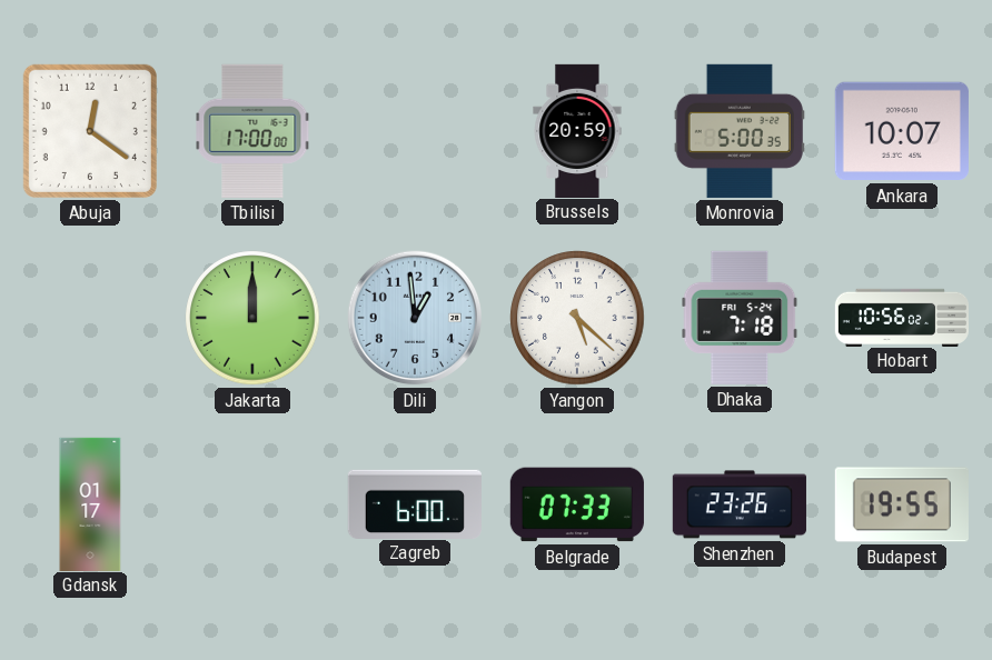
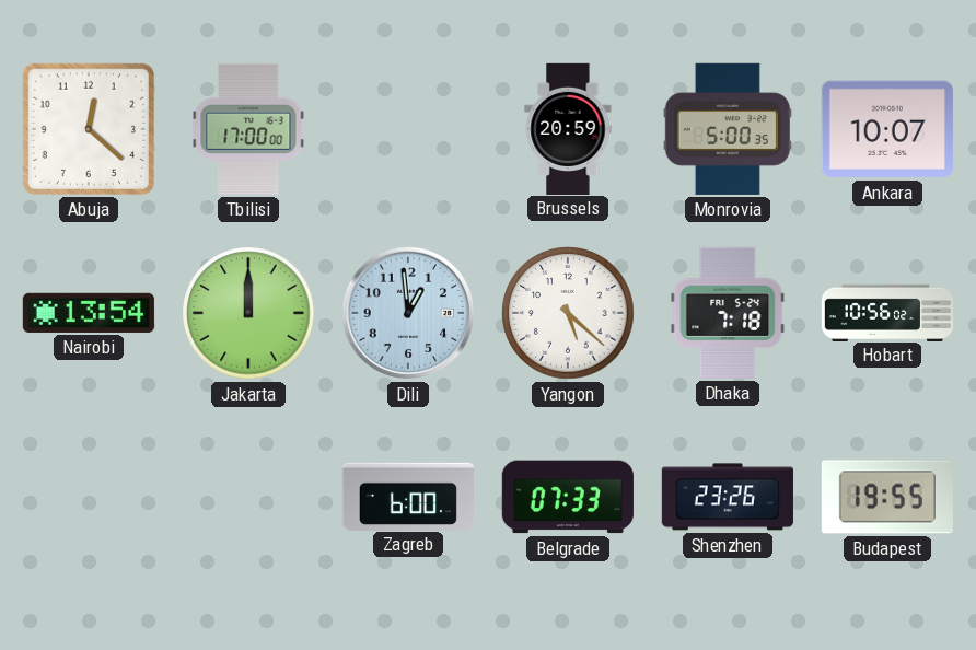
Abuja: 12:21 -> 12:22 (89, 129)
Nairobi: none -> 13:54 (89, 313)
Gdansk: 01:17 -> none (90, 503)
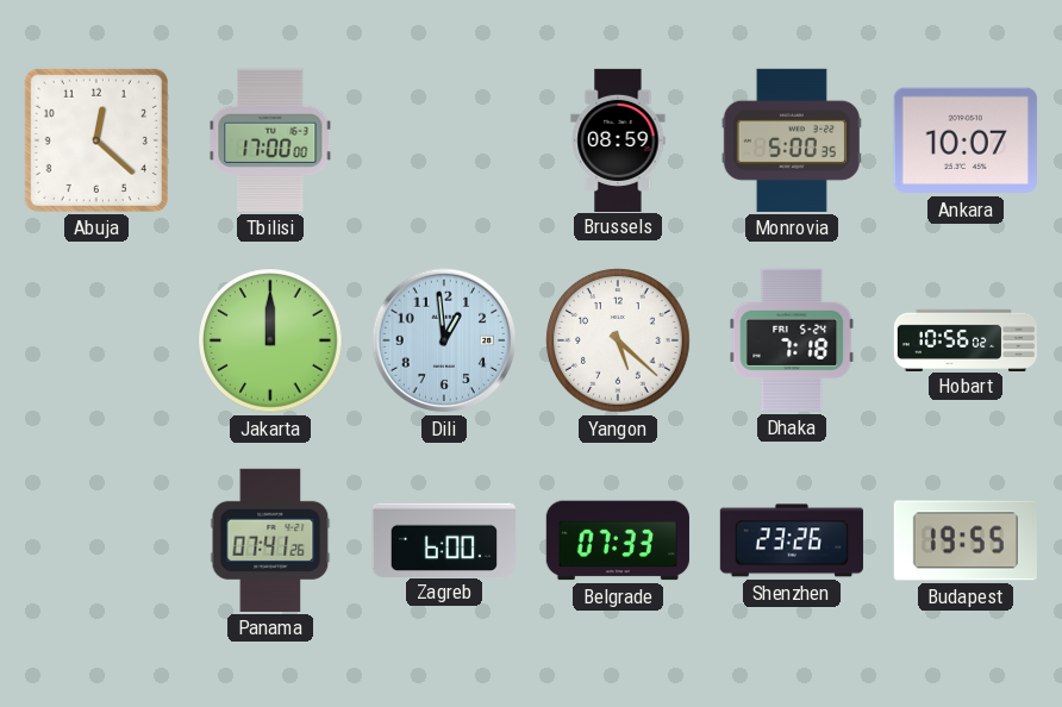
Brussels: 20:59 -> 08:59 (618, 139)
Nairobi: 13:54 -> none (89, 313)
Panama: none -> 07:41 (270, 540)
